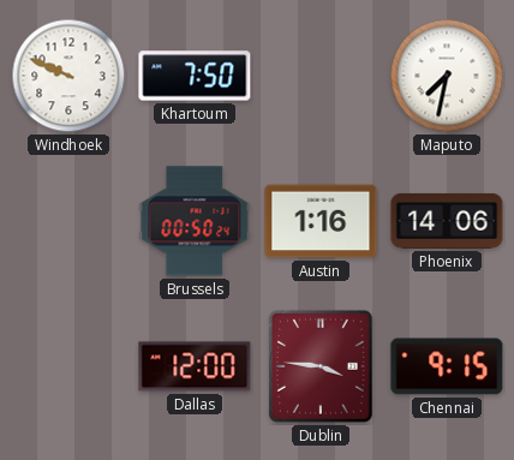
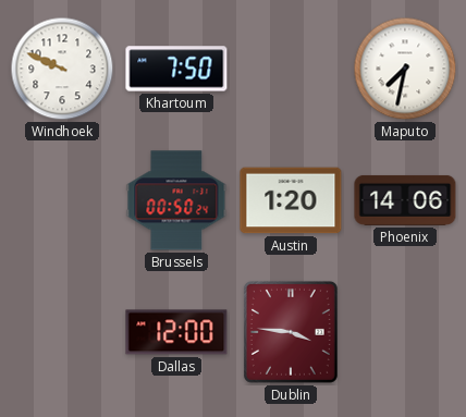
Austin: 1:16 -> 1:20 (291, 200)
Chennai: 9:15 -> none (447, 366)
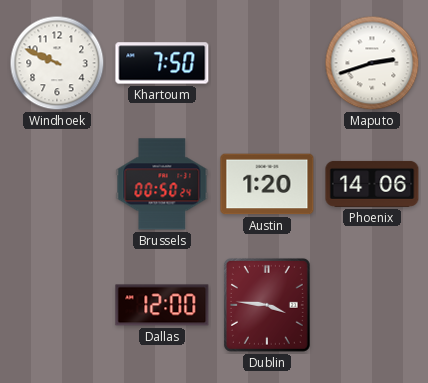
Maputo: 7:32 -> 2:42 (372, 63)
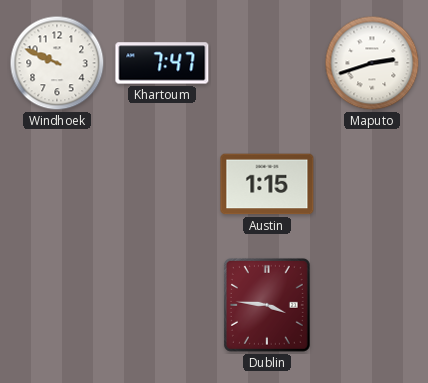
Khartoum: 7:50 -> 7:47 (162, 63)
Brussels: 00:50 -> none (162, 184)
Austin: 1:20 -> 1:15 (267, 184)
Phoenix: 14:06 -> none (372, 184)
Dallas: 12:00 -> none (162, 305)
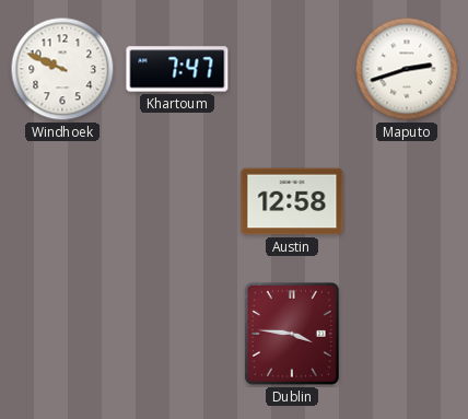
Austin: 1:15 -> 12:58 (292, 201)
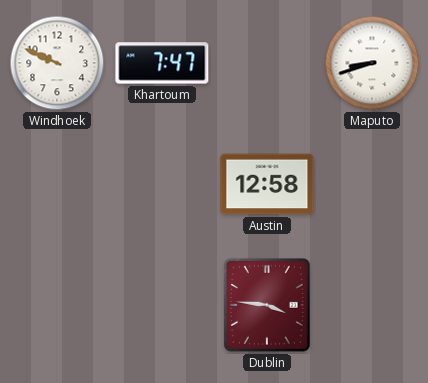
Maputo: 2:42 -> 8:42 (372, 63)
